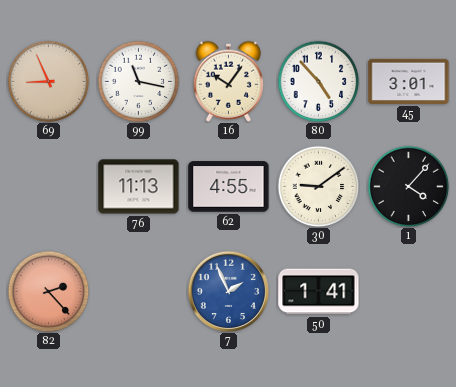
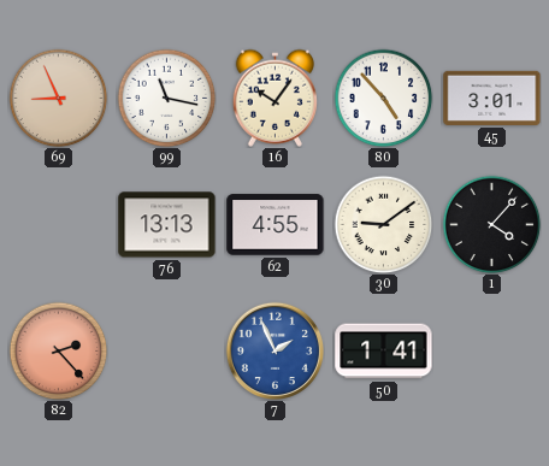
76: 11:13 -> 13:13 (167, 225)
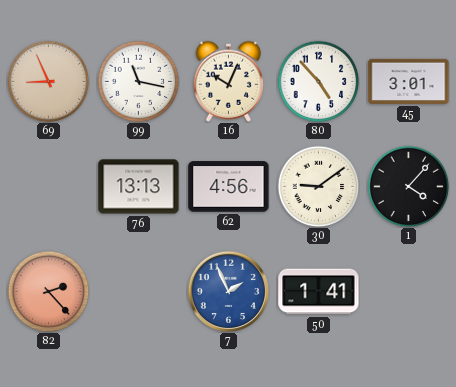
16: 10:06 -> 10:04 (228, 81)
62: 4:55 -> 4:56 (229, 187)
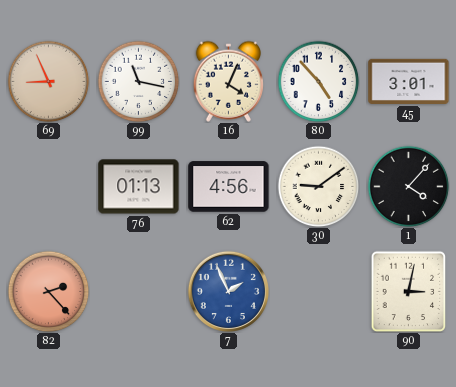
16: 10:04 -> 4:04 (228, 81)
76: 13:13 -> 01:13 (139, 187)
50: 1:41 -> none (319, 292)
90: none -> 3:02 (409, 291)
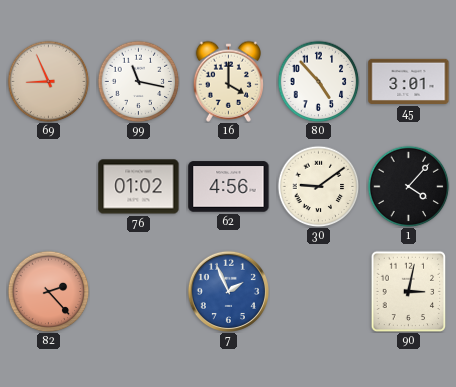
16: 4:04 -> 4:00 (228, 81)
76: 01:13 -> 01:02 (139, 187)
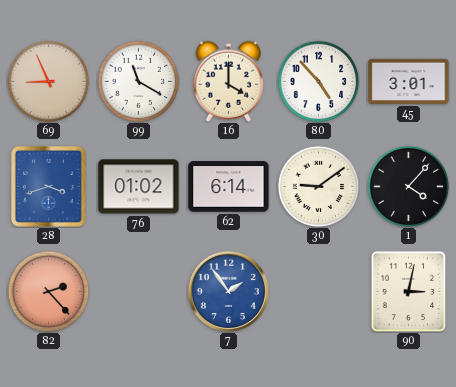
99: 11:17 -> 11:20 (138, 81)
28: none -> 3:42 (48, 186)
62: 4:56 -> 6:14 (229, 187)
7: 1:56 -> 1:54 (228, 291)
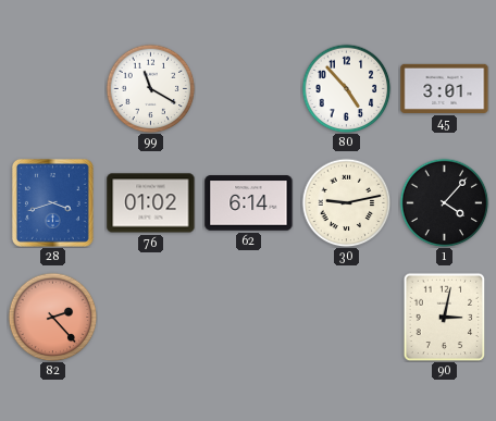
69: 8:56 -> none (48, 81)
16: 4:00 -> none (228, 81)
30: 9:09 -> 9:13 (346, 202)
7: 1:54 -> none (228, 291)
